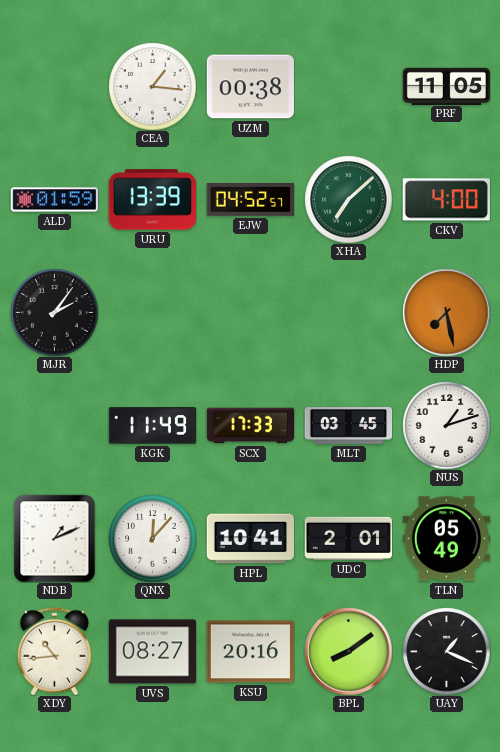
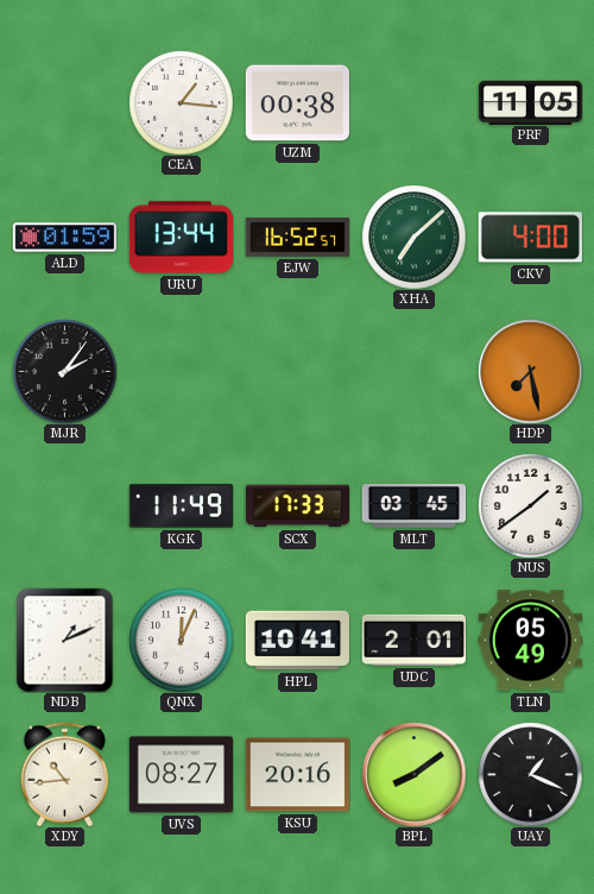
URU: 13:39 -> 13:44 (181, 238)
EJW: 04:52 -> 16:52 (297, 238)
NUS: 1:12 -> 1:39 (530, 505)
QNX: 12:07 -> 12:04 (181, 640)
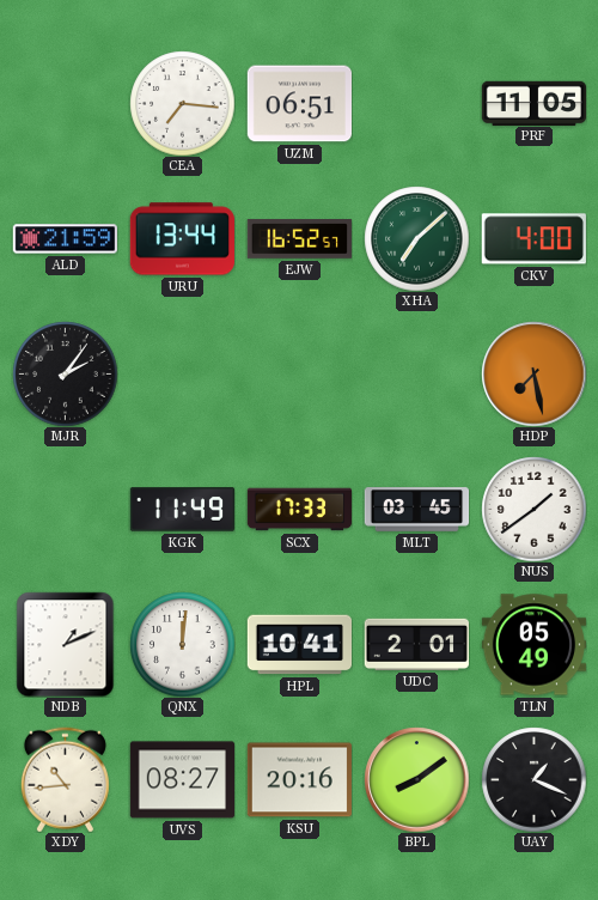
CEA: 1:16 -> 7:16 (182, 103)
UZM: 00:38 -> 06:51 (299, 104)
ALD: 01:59 -> 21:59 (65, 239)
QNX: 12:04 -> 12:01 (182, 644)
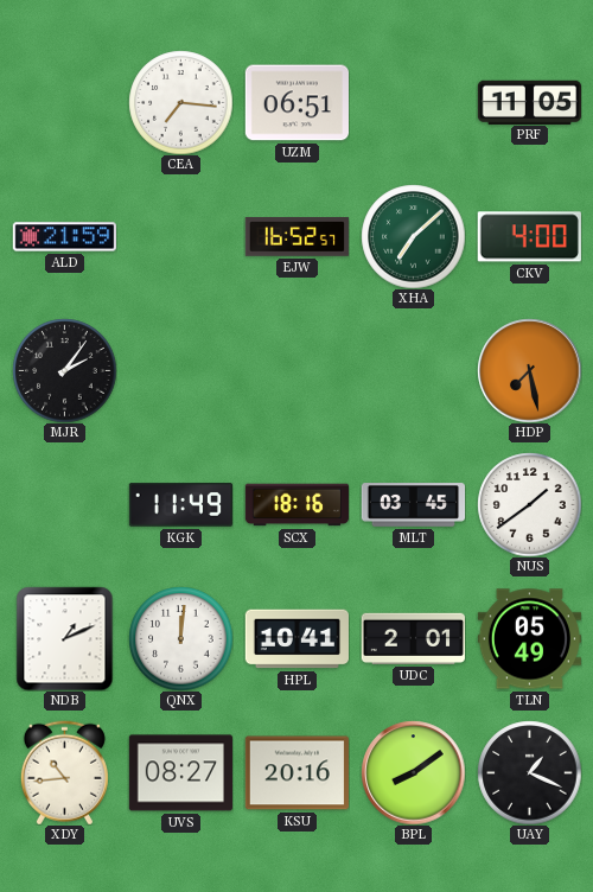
URU: 13:44 -> none (182, 239)
SCX: 17:33 -> 18:16 (296, 505)
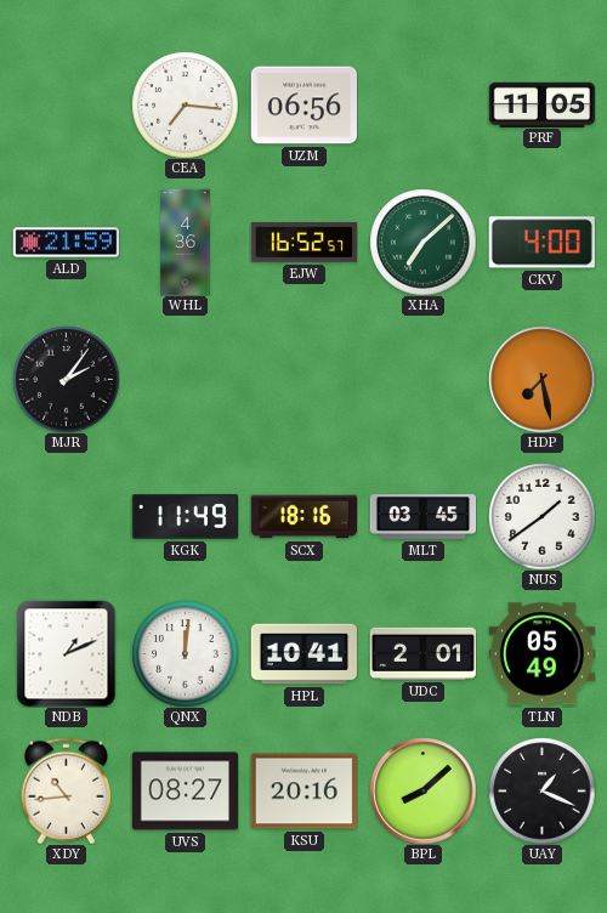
UZM: 06:51 -> 06:56 (303, 106)
WHL: none -> 4:36 (186, 242)
BPL: 8:09 -> 8:08 (422, 790)
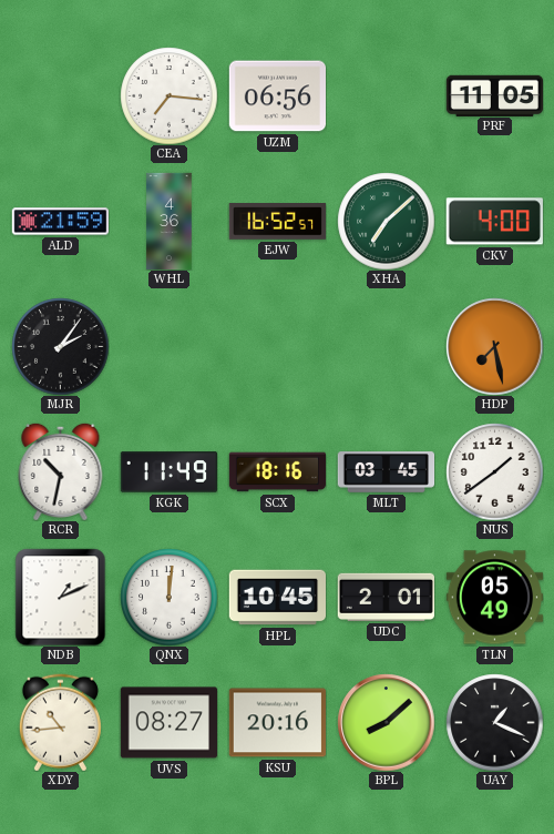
RCR: none -> 10:32 (61, 471)
HPL: 10:41 -> 10:45 (277, 598)
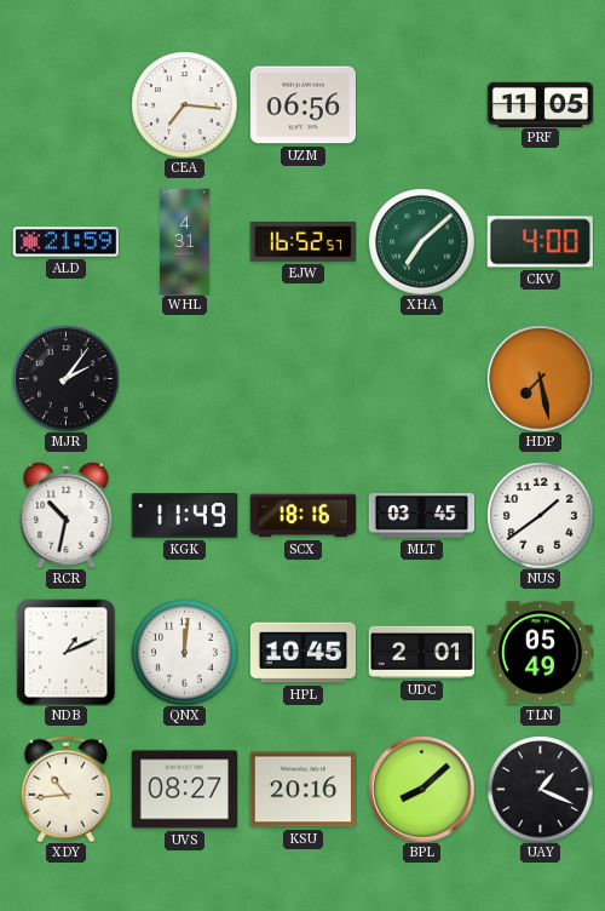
WHL: 4:36 -> 4:31 (185, 241)
